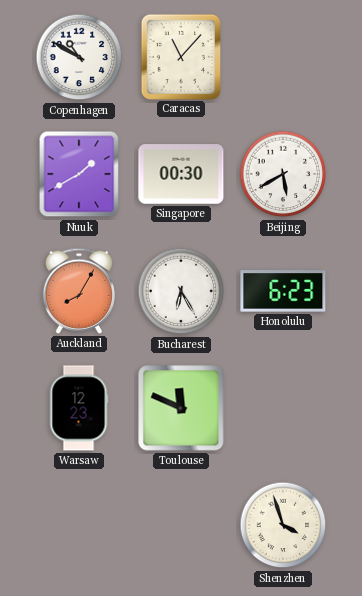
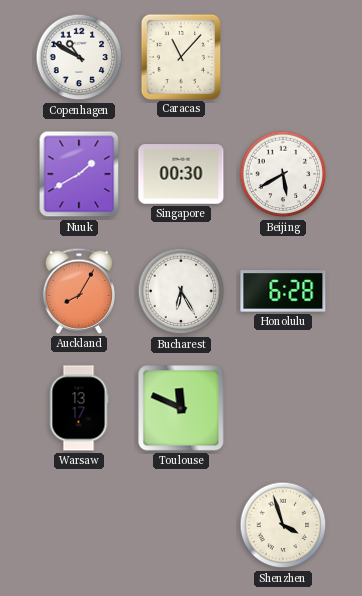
Honolulu: 6:23 -> 6:28 (283, 291)
Warsaw: 12:23 -> 13:17 (79, 408)
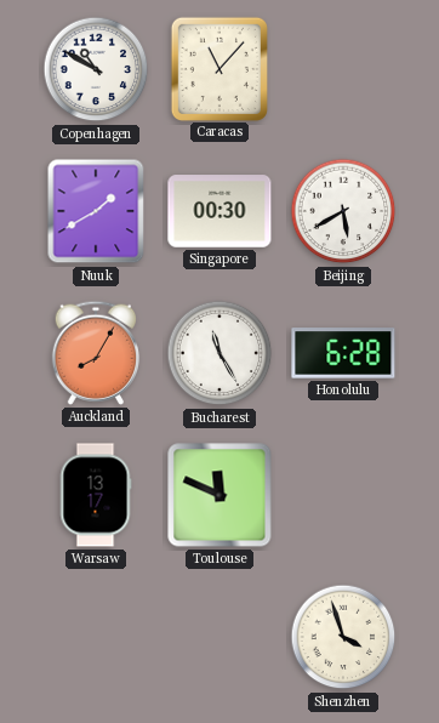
Bucharest: 6:25 -> 11:25 (219, 353)
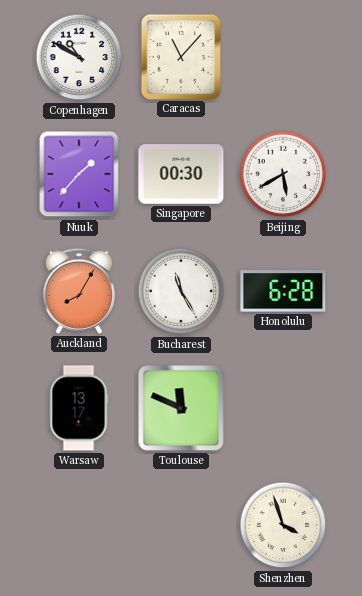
Nuuk: 1:40 -> 1:37 (79, 174)
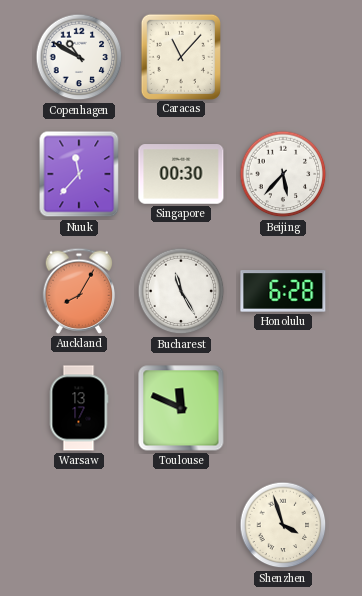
Nuuk: 1:37 -> 11:37 (79, 174)
Beijing: 5:40 -> 5:37 (283, 174)
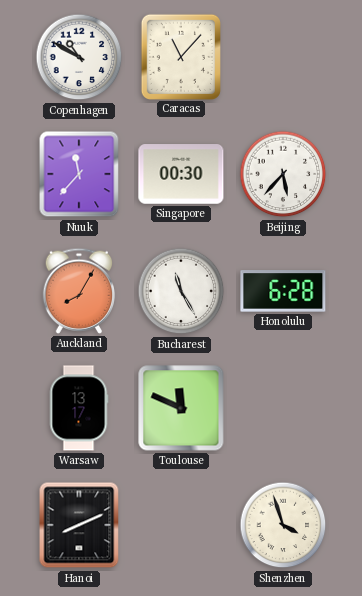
Hanoi: none -> 8:11 (79, 525)
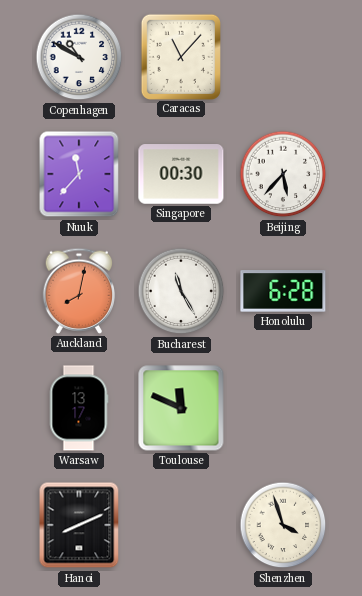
Auckland: 8:05 -> 8:02 (79, 291)
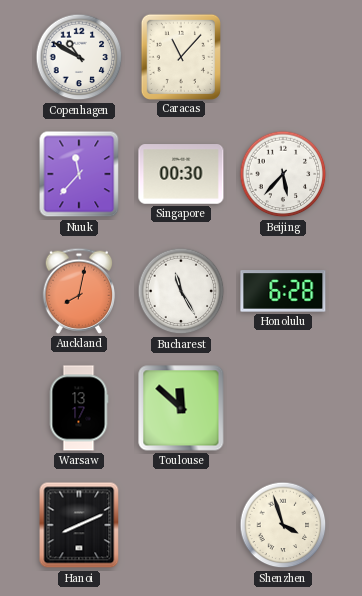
Toulouse: 11:49 -> 11:52 (181, 408)
